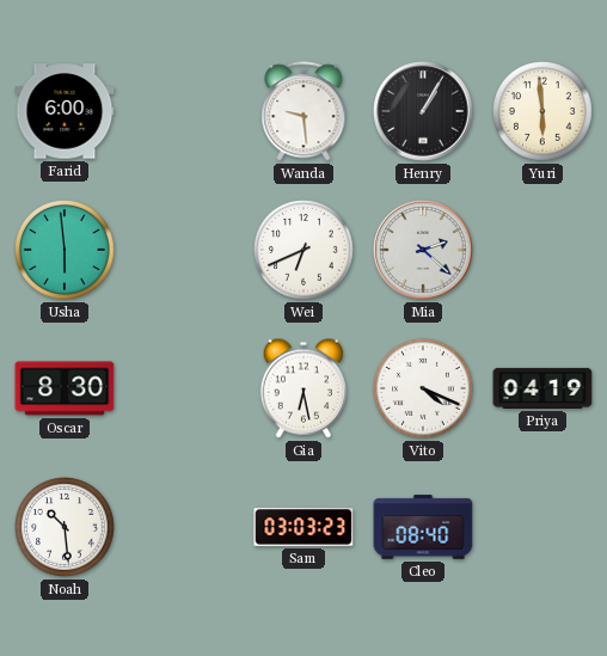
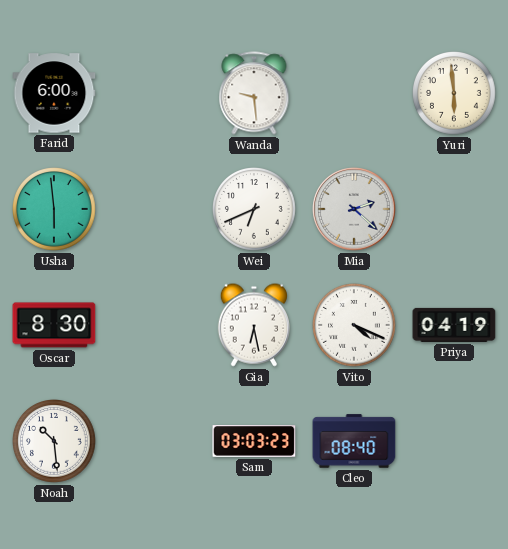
Henry: 1:05 -> none (423, 111)
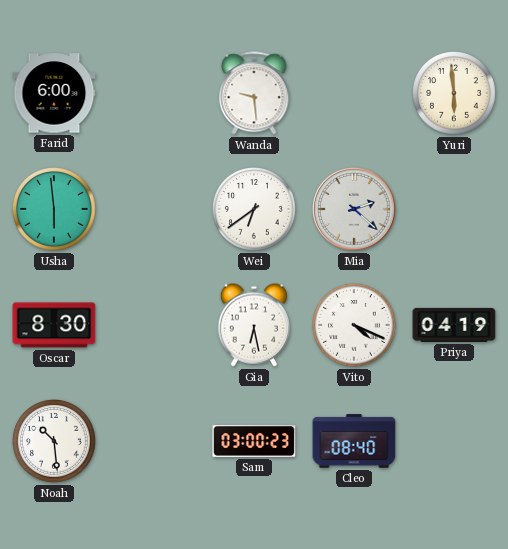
Wei: 6:41 -> 6:39 (255, 210)
Sam: 03:03 -> 03:00 (254, 441)
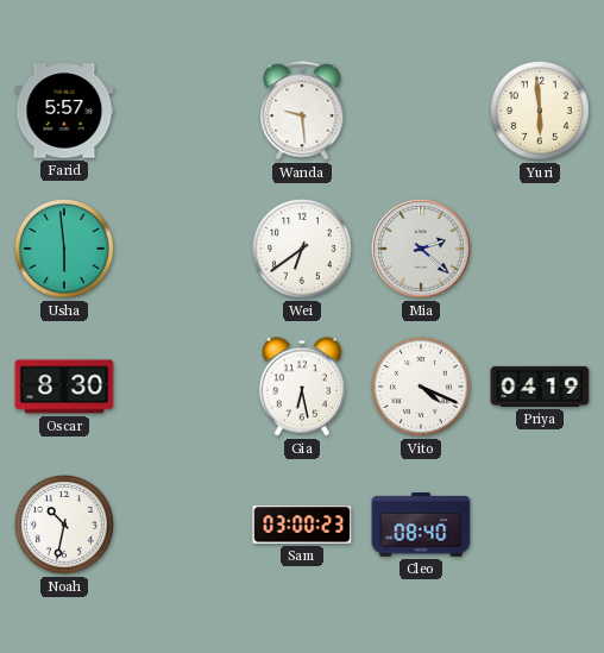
Farid: 6:00 -> 5:57 (64, 111)
Noah: 10:29 -> 10:32 (65, 526)
